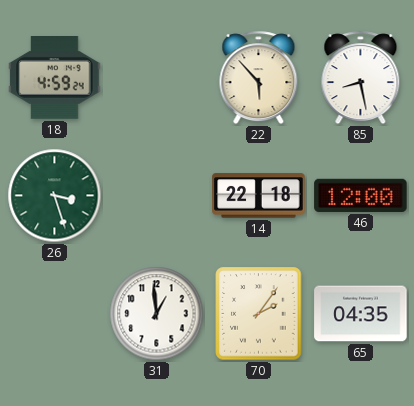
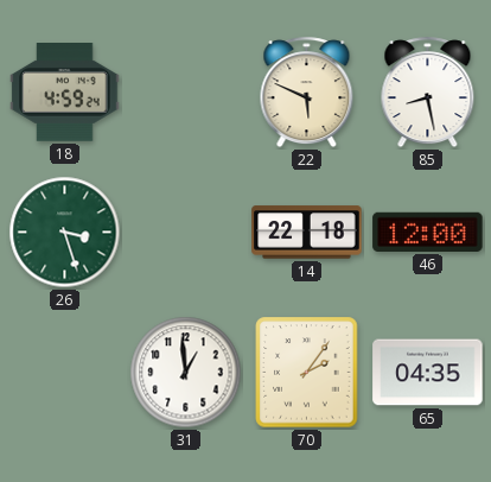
22: 5:53 -> 5:49 (307, 93)
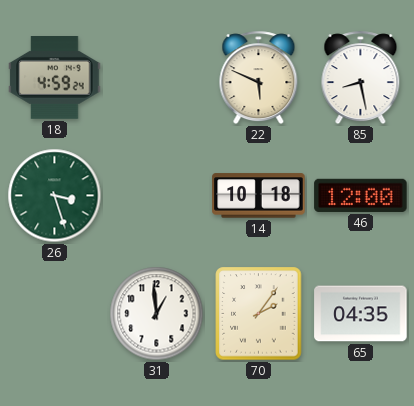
14: 22:18 -> 10:18 (259, 196)
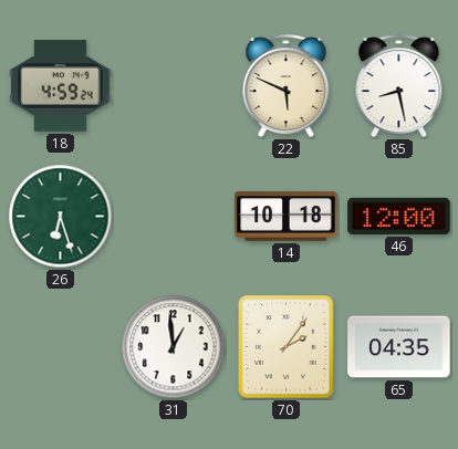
26: 3:27 -> 6:27 (61, 217)
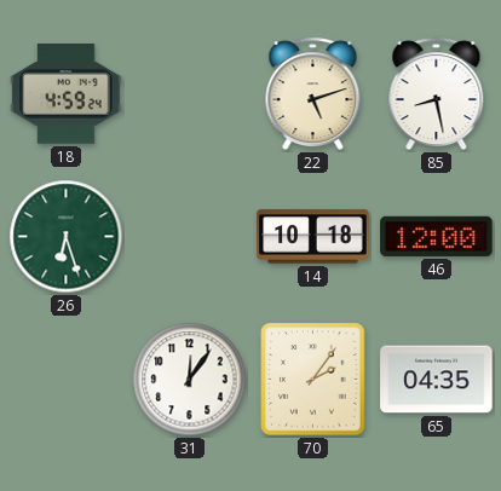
22: 5:49 -> 5:12 (313, 94)
31: 12:59 -> 12:06 (190, 380)
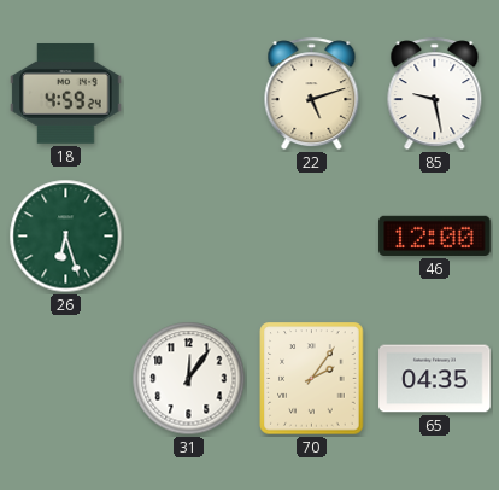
85: 8:28 -> 9:28 (435, 94)
14: 10:18 -> none (313, 237)
